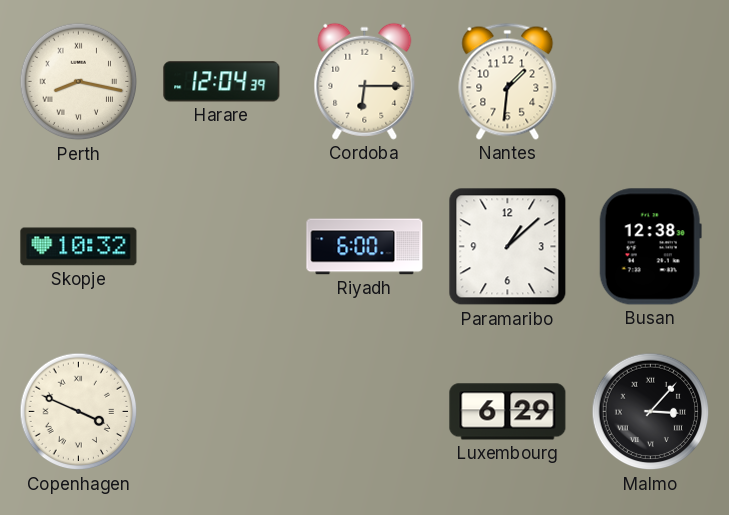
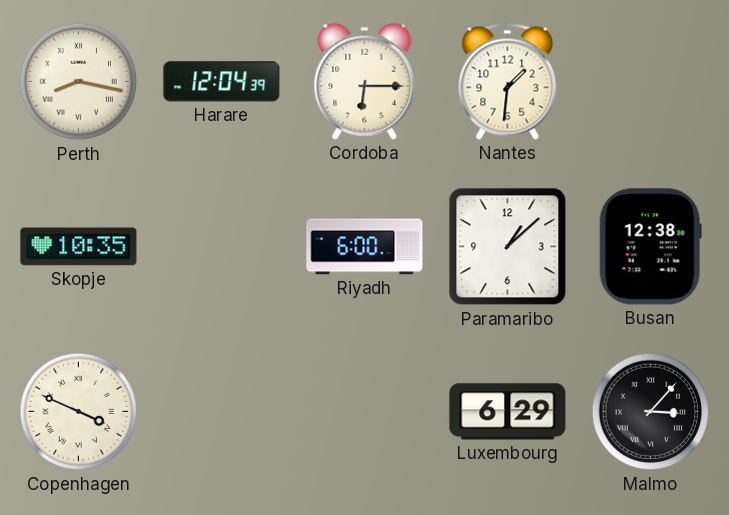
Skopje: 10:32 -> 10:35 (79, 247)
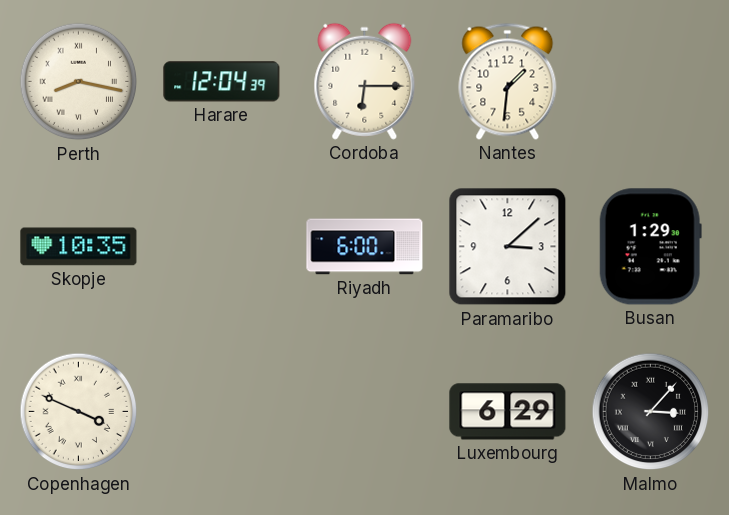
Paramaribo: 1:08 -> 3:08 (508, 247)
Busan: 12:38 -> 1:29 (650, 247)
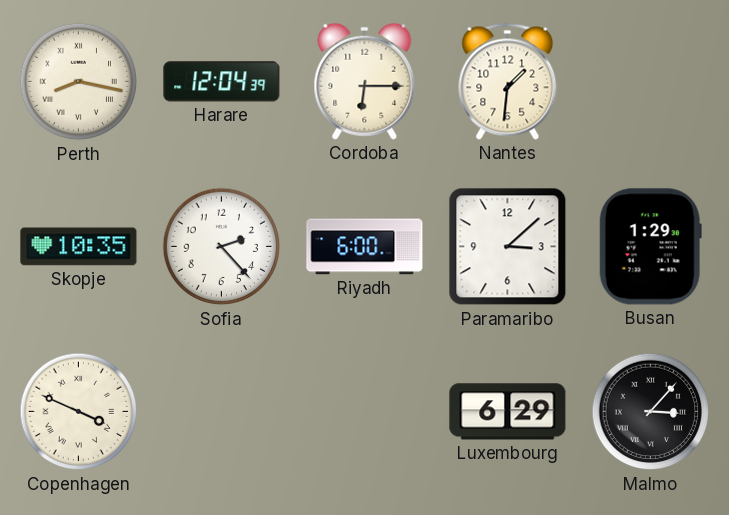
Sofia: none -> 2:23 (222, 247)
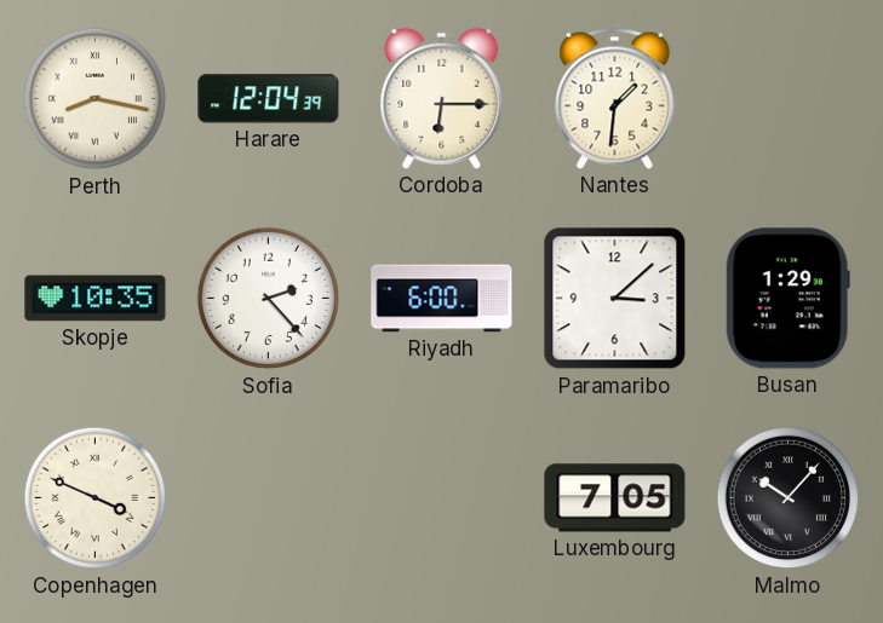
Luxembourg: 6:29 -> 7:05 (615, 498)
Malmo: 3:07 -> 10:07 (789, 498)
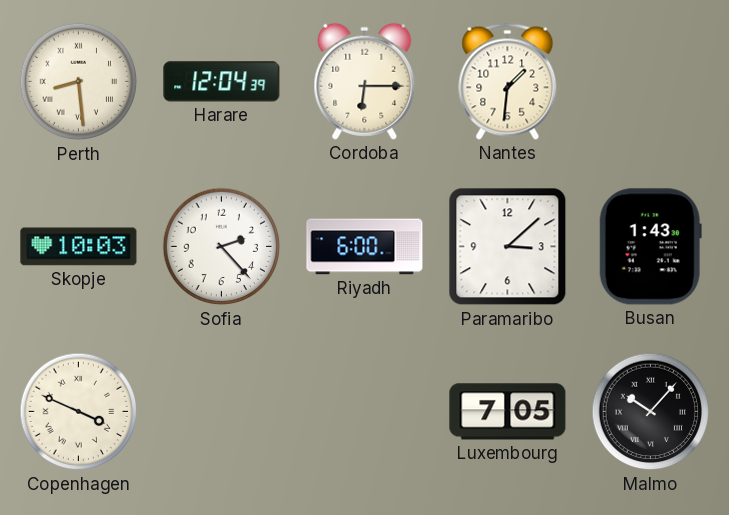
Perth: 8:17 -> 8:29 (79, 82)
Skopje: 10:35 -> 10:03 (79, 247)
Busan: 1:29 -> 1:43 (650, 247)
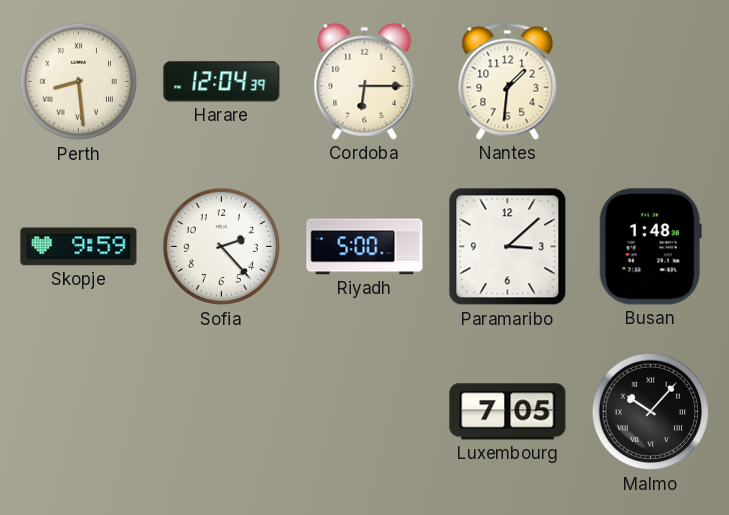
Skopje: 10:03 -> 9:59 (79, 247)
Riyadh: 6:00 -> 5:00 (365, 247)
Busan: 1:43 -> 1:48 (650, 247)
Copenhagen: 3:49 -> none (79, 412)
